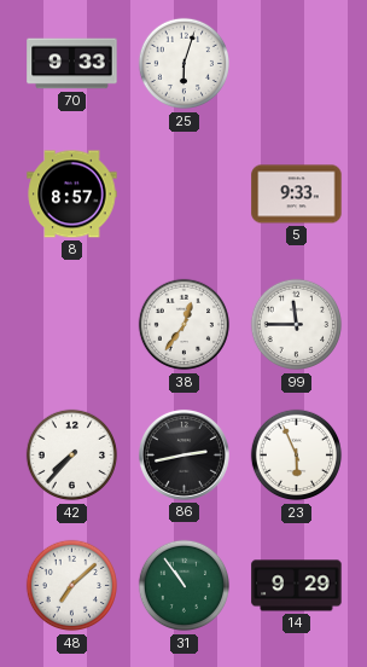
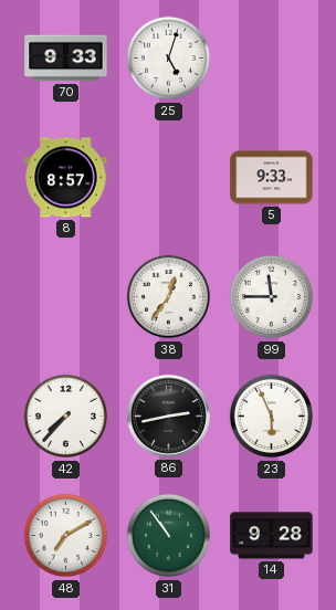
25: 6:03 -> 5:03 (169, 59)
48: 7:08 -> 7:10 (66, 536)
14: 9:29 -> 9:28 (272, 536)
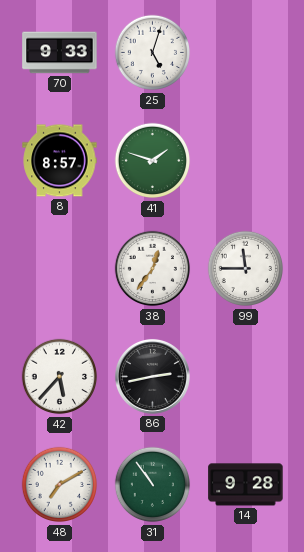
41: none -> 1:48 (153, 161)
5: 9:33 -> none (272, 178)
42: 7:37 -> 5:37 (60, 377)
23: 5:56 -> none (272, 417)
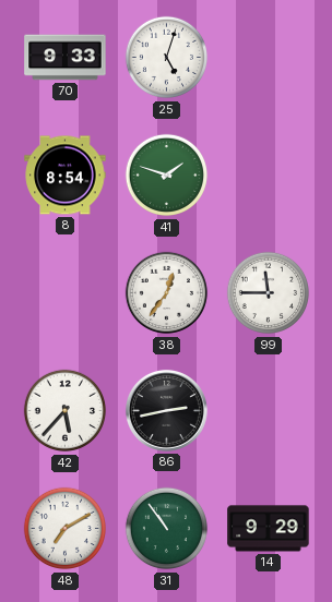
8: 8:57 -> 8:54 (66, 176)
14: 9:28 -> 9:29 (269, 529)
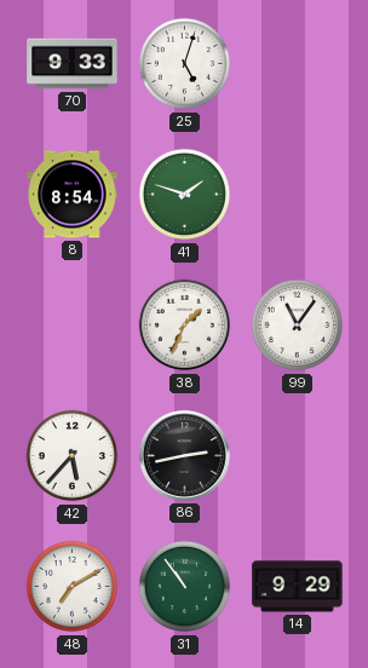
38: 12:36 -> 1:34 (185, 326)
99: 11:45 -> 11:06 (298, 326)
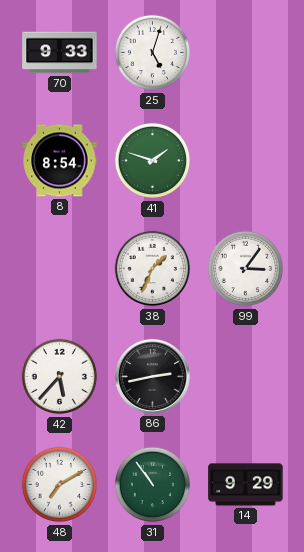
99: 11:06 -> 3:06 (246, 269)
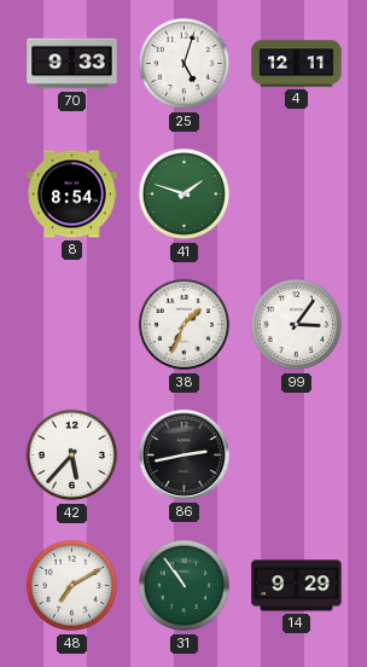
4: none -> 12:11 (297, 64)
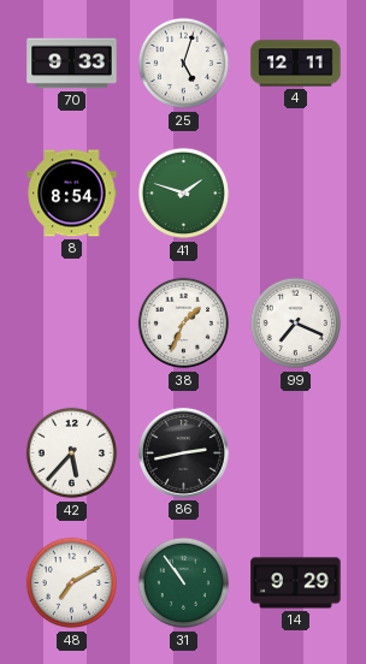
99: 3:06 -> 7:19 (296, 324)
